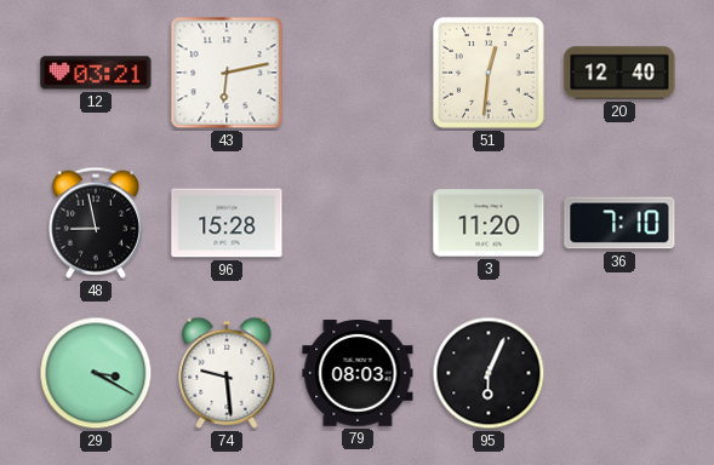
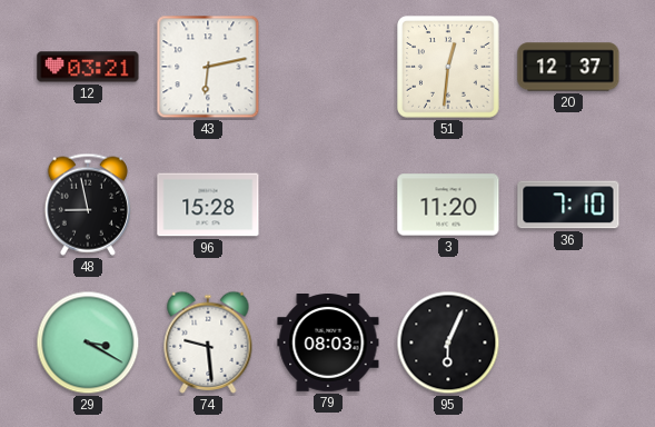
20: 12:40 -> 12:37 (568, 67)
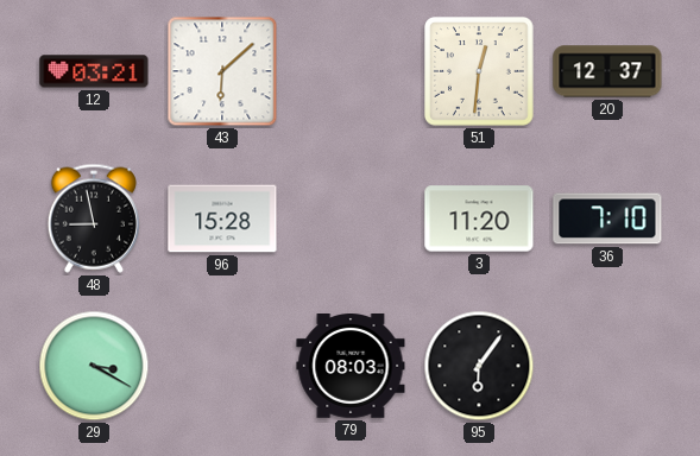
43: 6:13 -> 6:08 (222, 71)
74: 9:29 -> none (208, 342)
95: 6:04 -> 6:06 (479, 366)
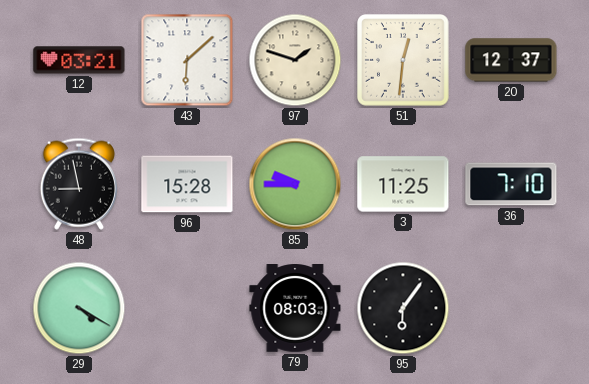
97: none -> 1:48 (295, 60)
85: none -> 9:45 (295, 184)
3: 11:20 -> 11:25 (403, 184)
29: 3:20 -> 4:20 (79, 308)
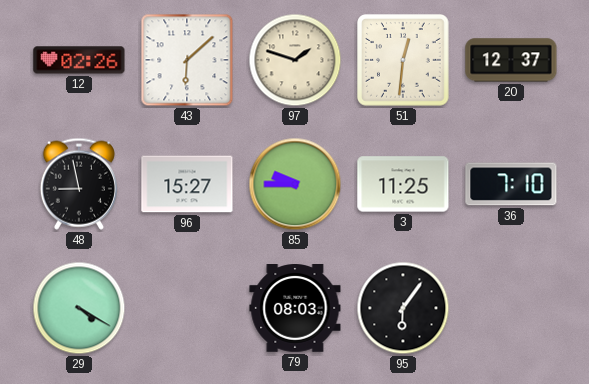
12: 03:21 -> 02:26 (79, 60)
96: 15:28 -> 15:27 (187, 184)
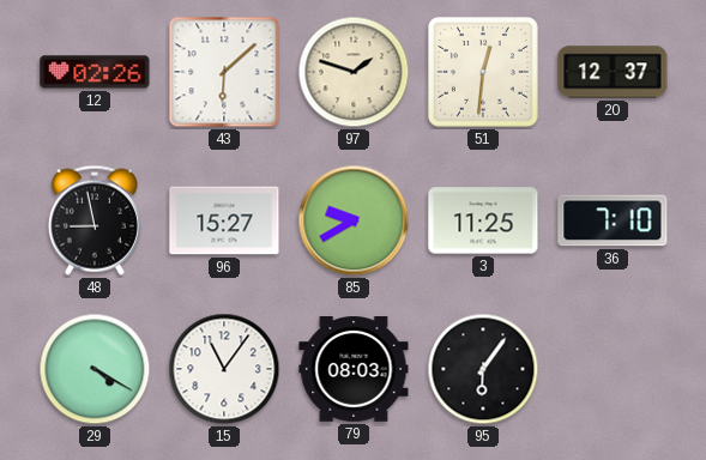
85: 9:45 -> 9:40 (354, 220)
15: none -> 11:06 (224, 369)
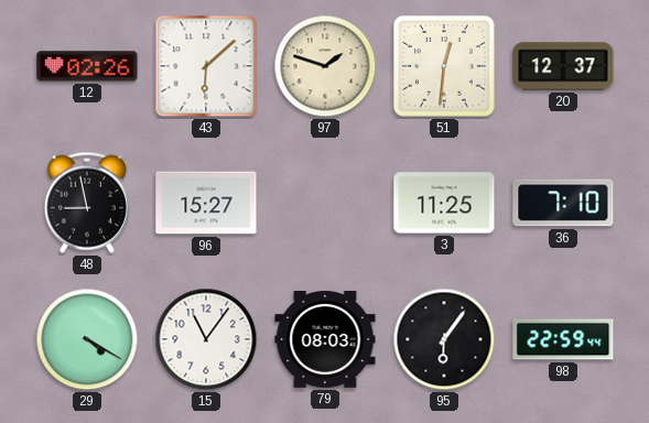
85: 9:40 -> none (354, 220)
98: none -> 22:59 (563, 339)
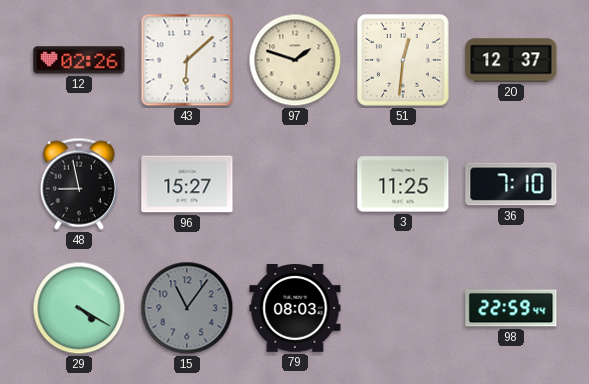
15 dial: white -> grey (187, 308)
95: 6:06 -> none (444, 339)
